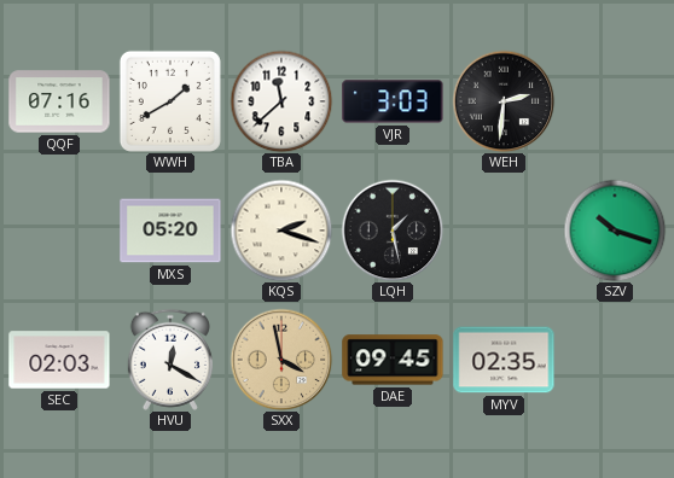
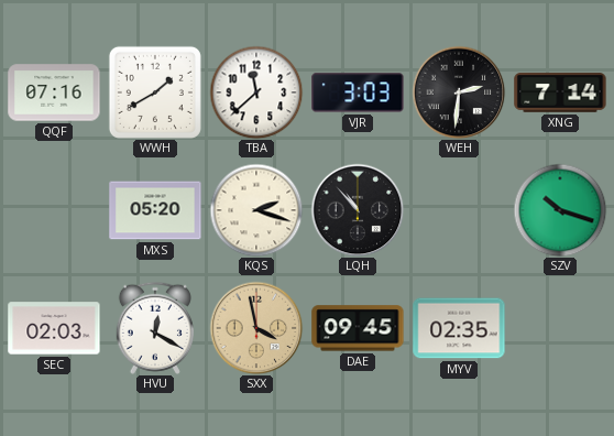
XNG: none -> 7:14 (560, 92)
LQH: 1:28 -> 10:53 (358, 210)
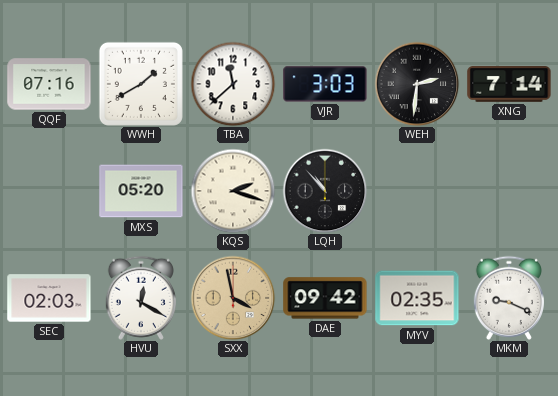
SZV: 10:18 -> none (560, 210)
DAE: 09:45 -> 09:42 (325, 298)
MKM: none -> 9:19 (509, 298)
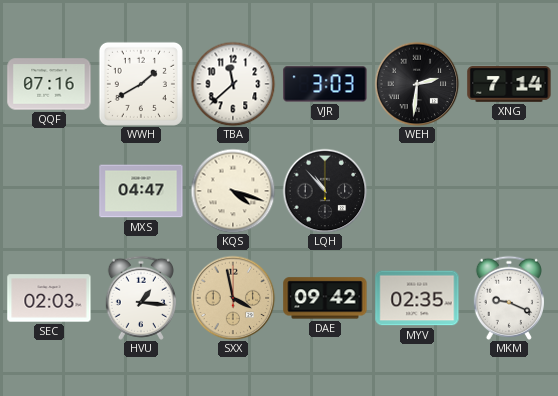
MXS: 05:20 -> 04:47 (141, 191)
KQS: 2:18 -> 4:18 (233, 191)
HVU: 12:20 -> 1:16 (141, 298)
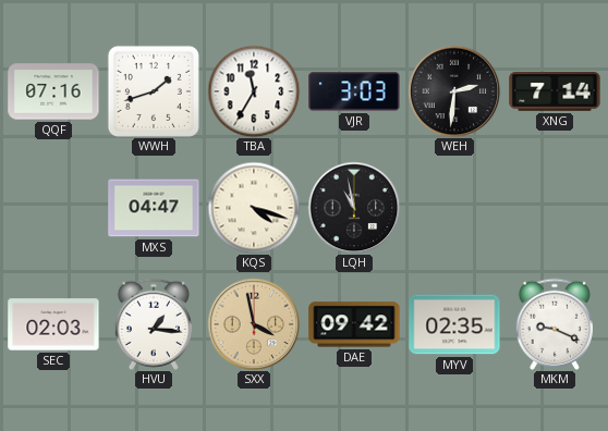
WWH: 1:40 -> 1:42 (154, 91)
TBA: 11:38 -> 11:35 (254, 91)
LQH: 10:53 -> 10:58 (354, 208)
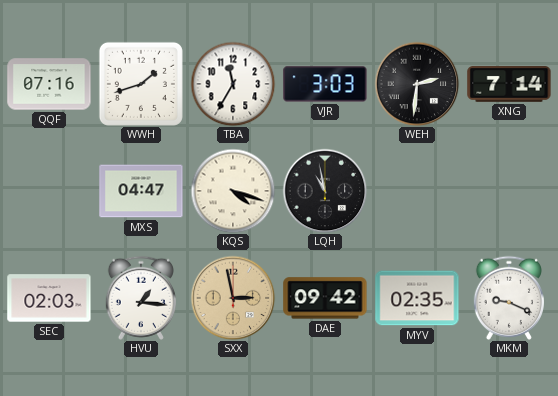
SXX: 3:58 -> 2:58 (233, 298)
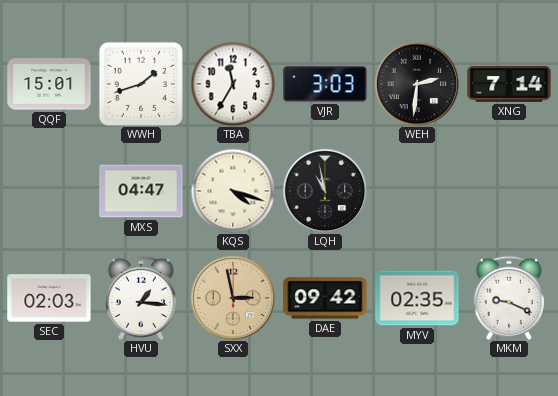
QQF: 07:16 -> 15:01 (49, 84)
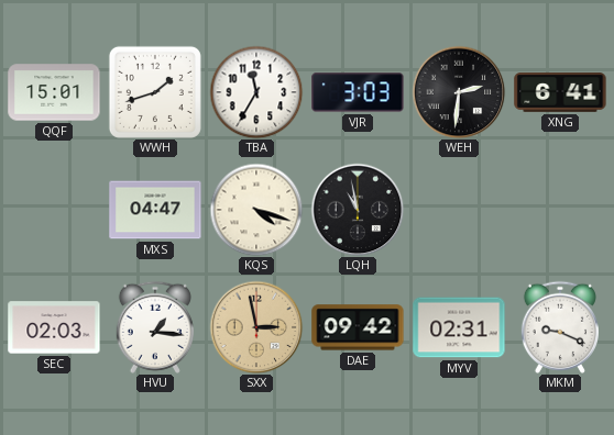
XNG: 7:14 -> 6:41 (560, 92)
MYV: 02:35 -> 02:31 (459, 327)
